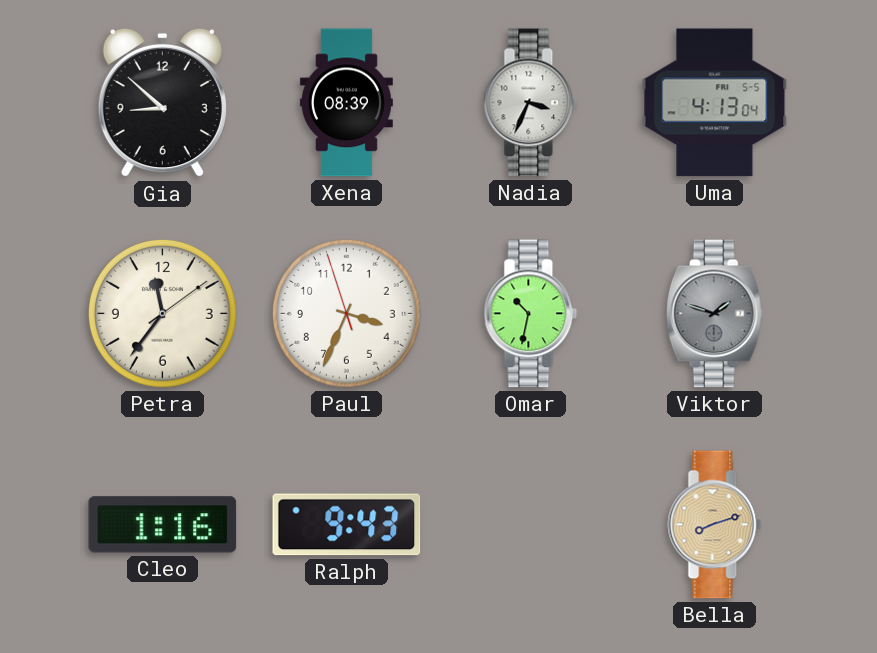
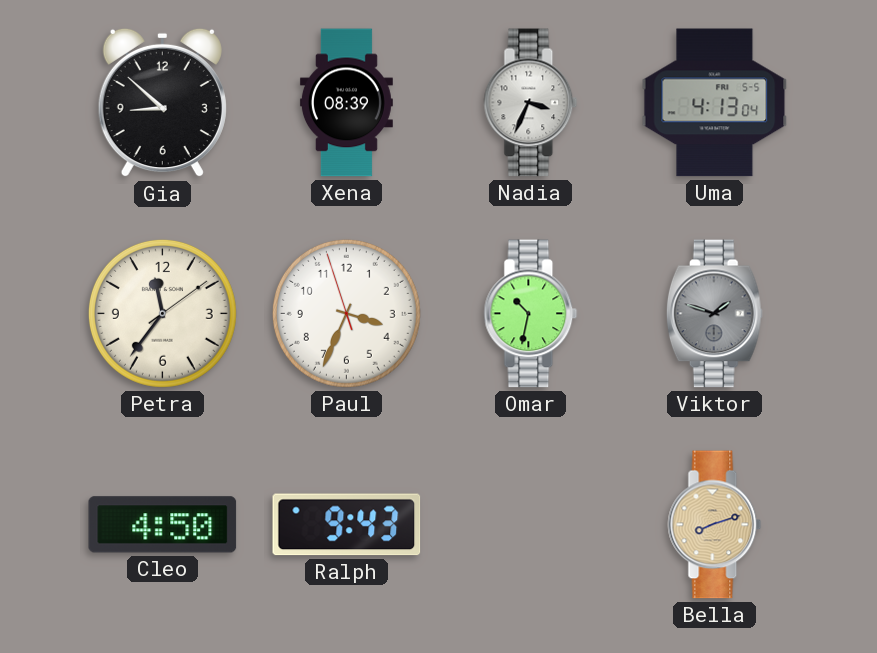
Cleo: 1:16 -> 4:50 (163, 525)
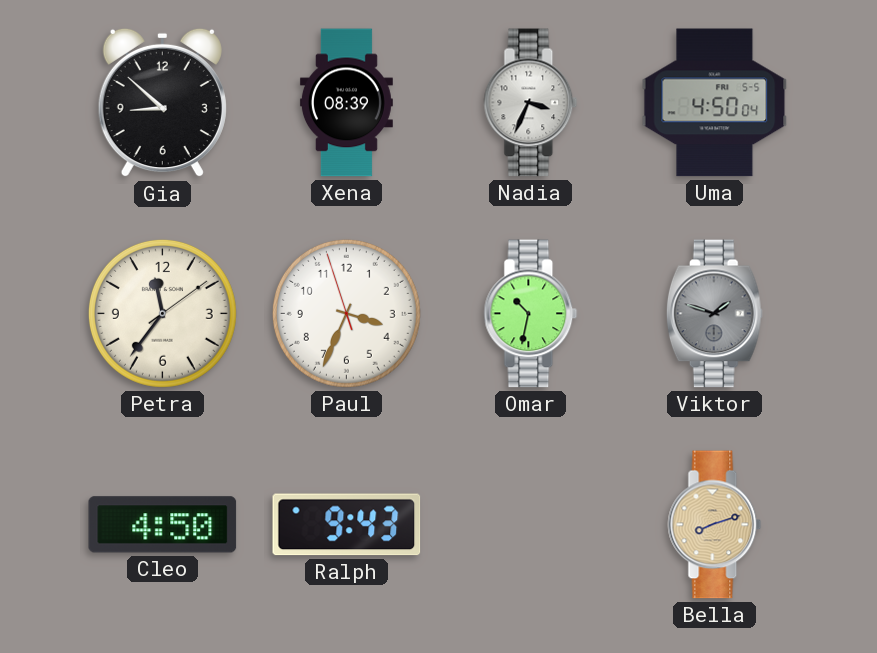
Uma: 4:13 -> 4:50 (715, 103)
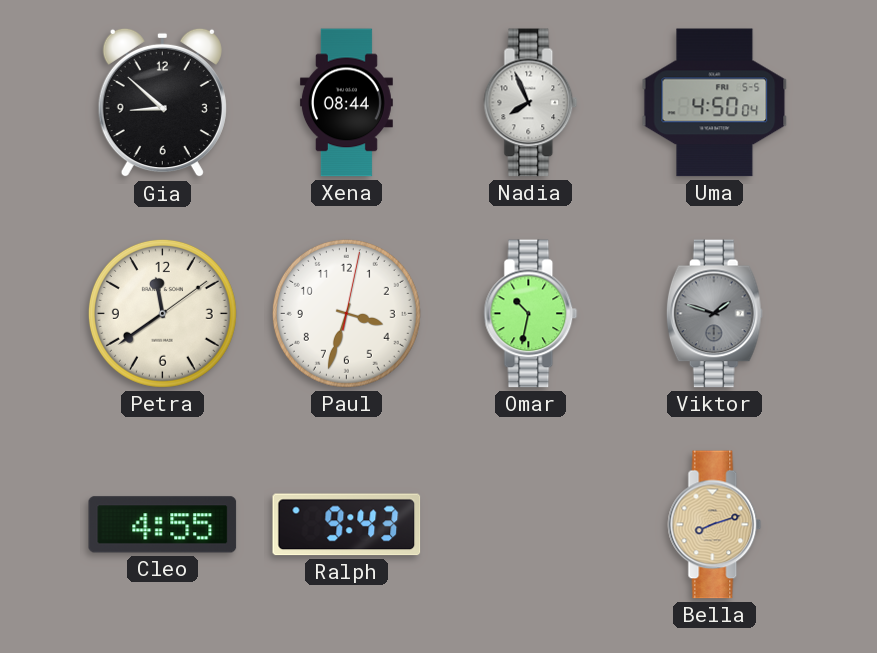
Xena: 08:39 -> 08:44 (346, 103)
Nadia: 3:34 -> 7:56 (531, 103)
Petra: 11:36 -> 11:39 (162, 313)
Paul: 3:33:57 -> 3:33:02 (346, 313)
Cleo: 4:50 -> 4:55 (163, 525)
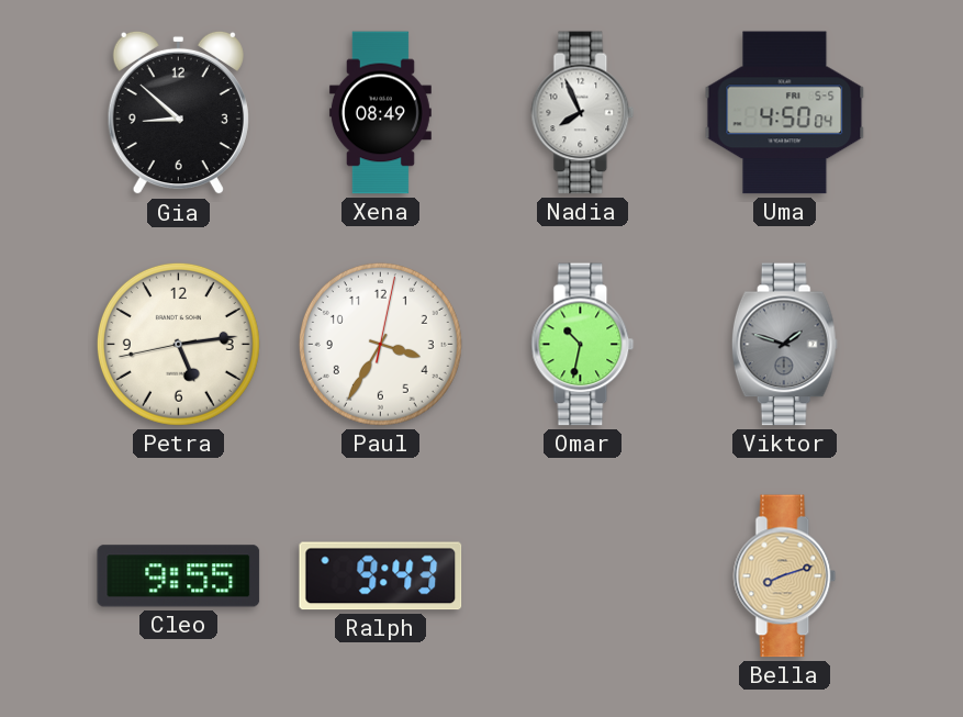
Xena: 08:44 -> 08:49 (380, 113)
Petra: 11:39 -> 5:13 (178, 344)
Paul: 3:33 -> 3:35 (380, 344)
Cleo: 4:55 -> 9:55 (179, 576)
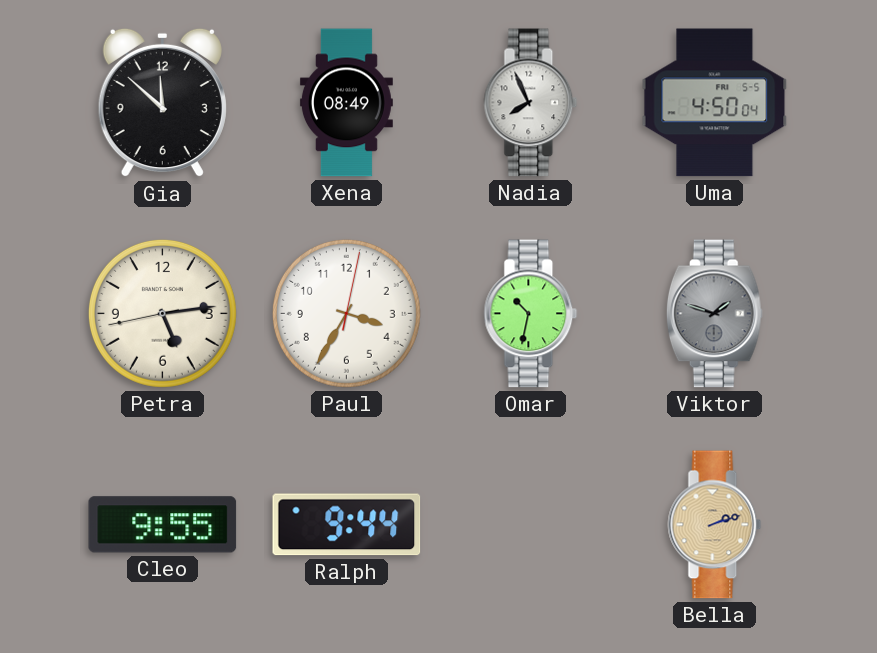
Gia: 8:52 -> 11:52 (162, 103)
Ralph: 9:43 -> 9:44 (347, 525)
Bella: 8:12 -> 2:12 (715, 525)
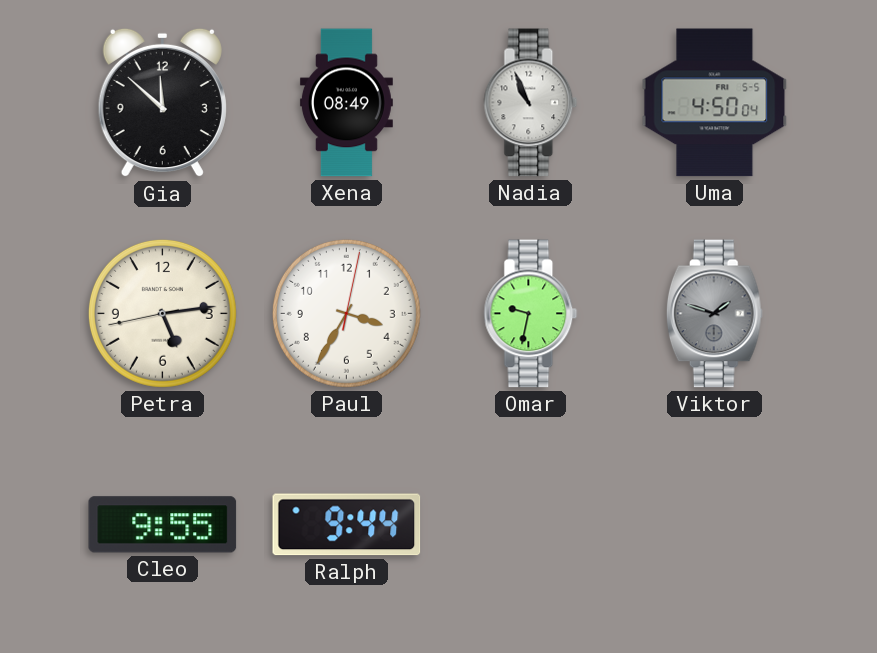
Nadia: 7:56 -> 10:56 (531, 103)
Omar: 10:32 -> 9:32 (531, 314)
Bella: 2:12 -> none (715, 525)
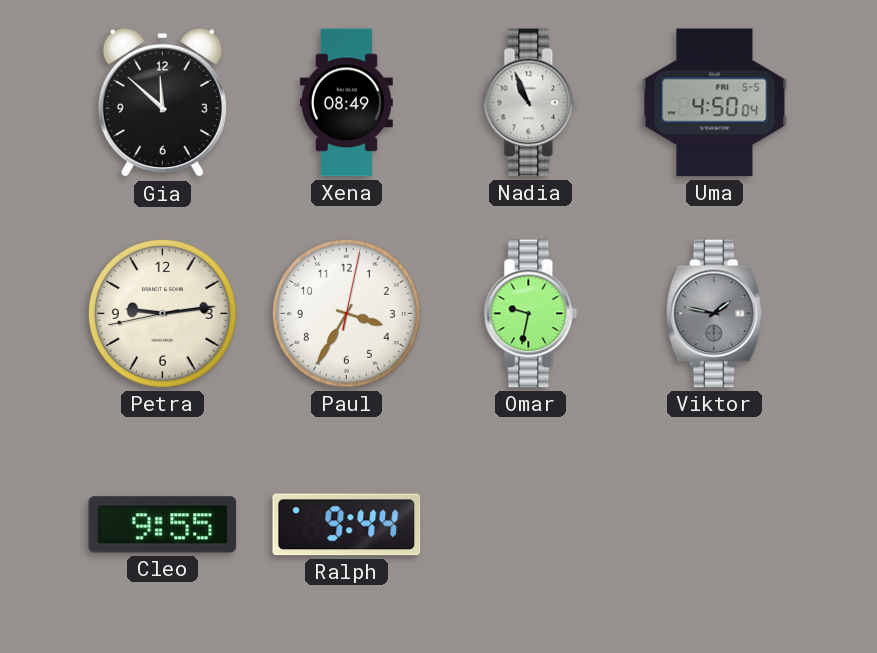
Petra: 5:13 -> 9:13 (162, 313)
Viktor: 1:48 -> 1:47 (714, 314)
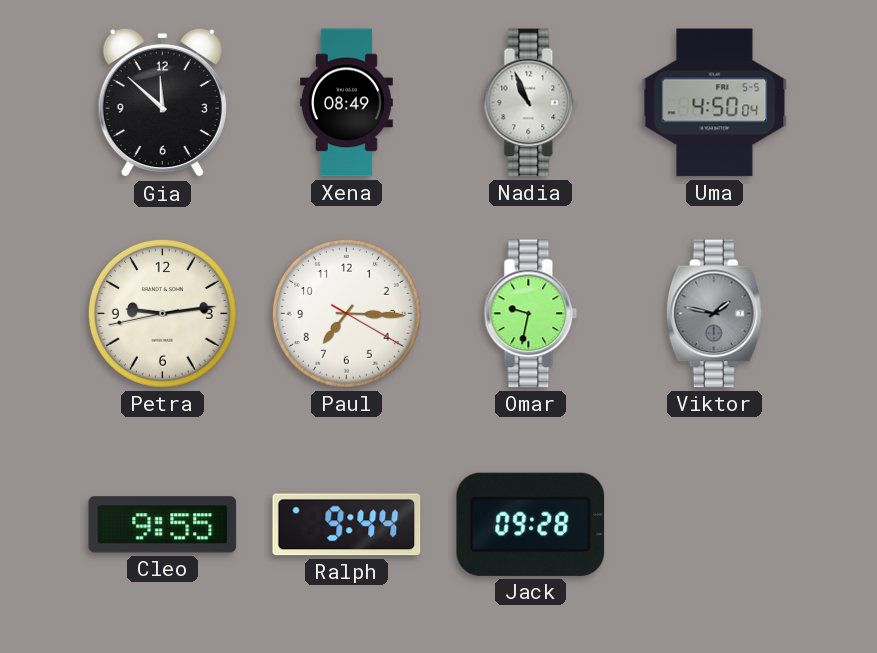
Paul: 3:35 -> 7:15 (346, 313)
Jack: none -> 09:28 (531, 524)
